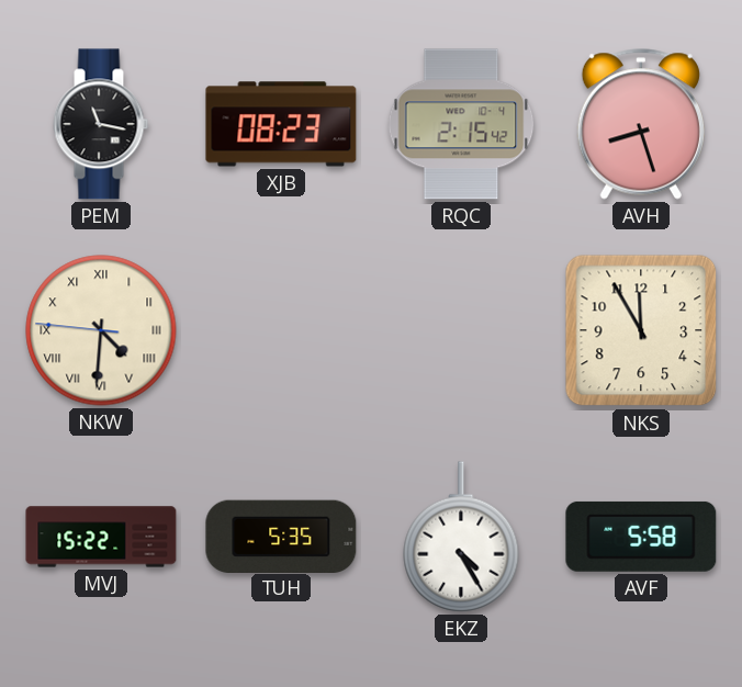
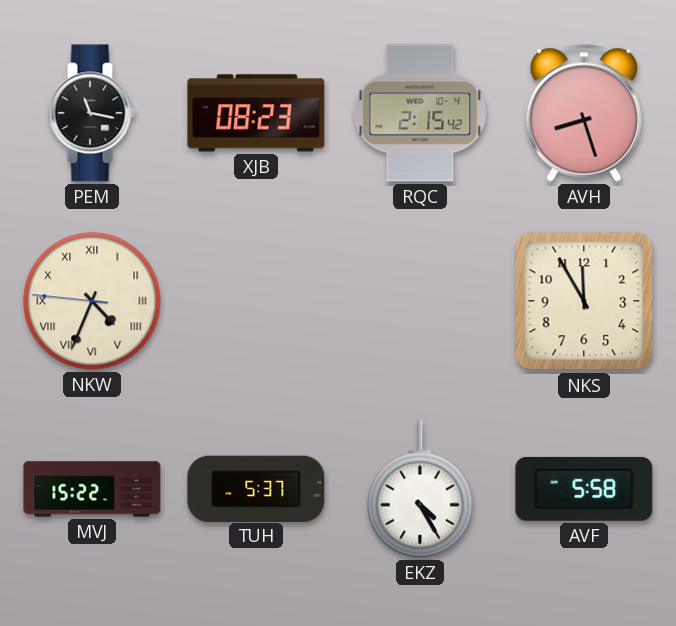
NKW: 4:30 -> 4:33 (92, 301)
TUH: 5:35 -> 5:37 (256, 488)
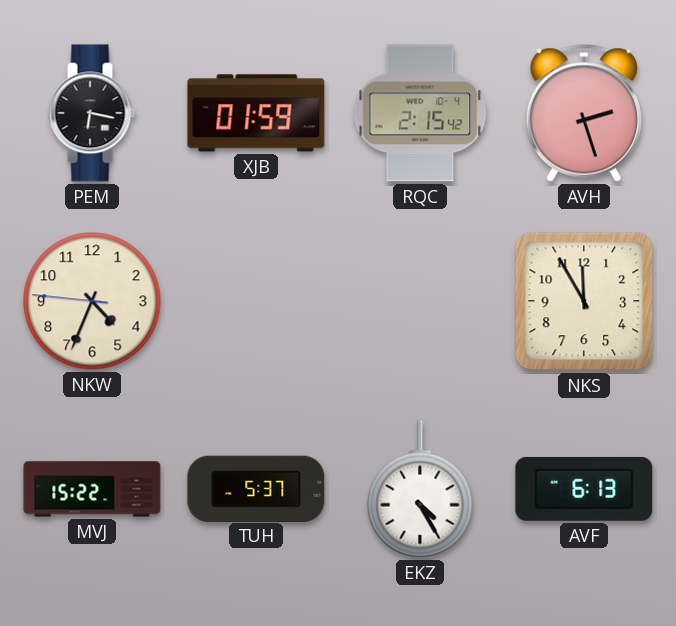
PEM: 11:17 -> 6:17 (92, 113)
XJB: 08:23 -> 01:59 (256, 113)
AVH: 8:27 -> 2:27 (584, 113)
NKW numerals: Roman -> Arabic (92, 301)
AVF: 5:58 -> 6:13 (584, 489)
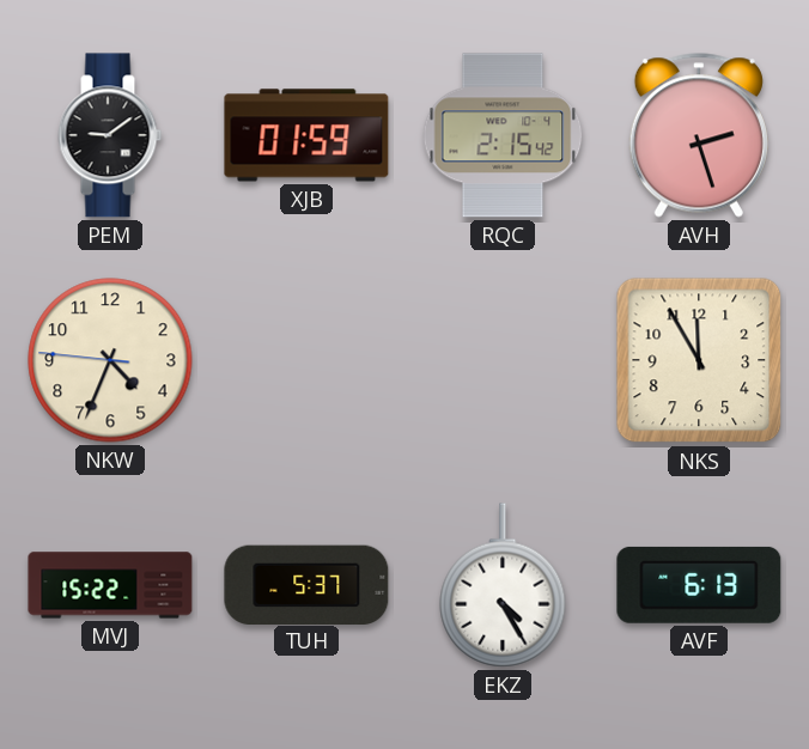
PEM: 6:17 -> 9:09 (110, 135)
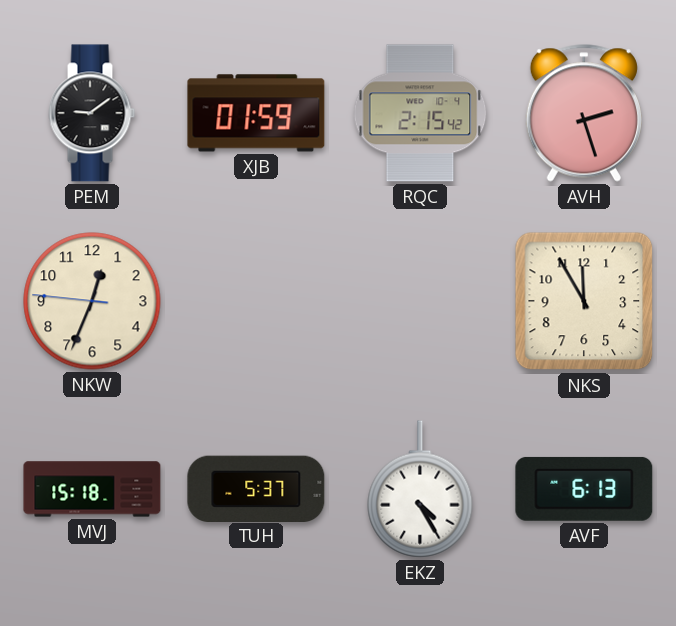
NKW: 4:33 -> 12:33 (92, 301)
MVJ: 15:22 -> 15:18 (92, 489)
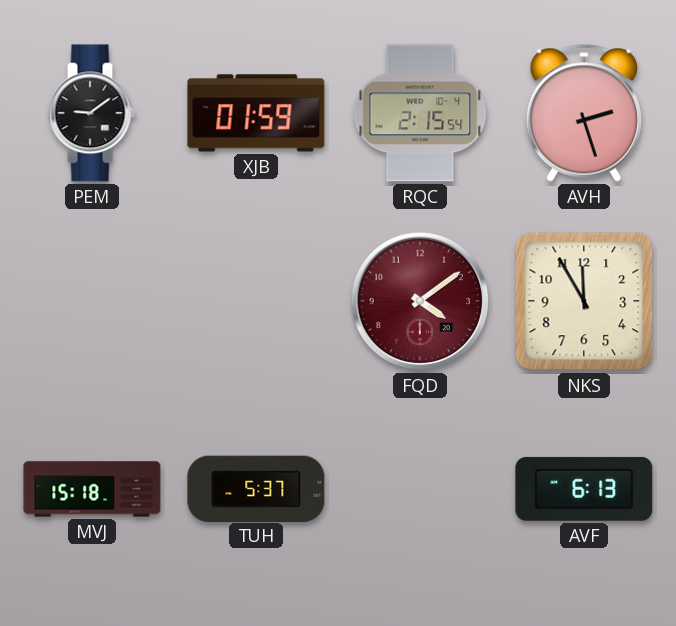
RQC: 2:15:42 -> 2:15:54 (420, 113)
NKW: 12:33 -> none (92, 301)
FQD: none -> 4:09 (420, 301)
EKZ: 4:25 -> none (420, 489)
